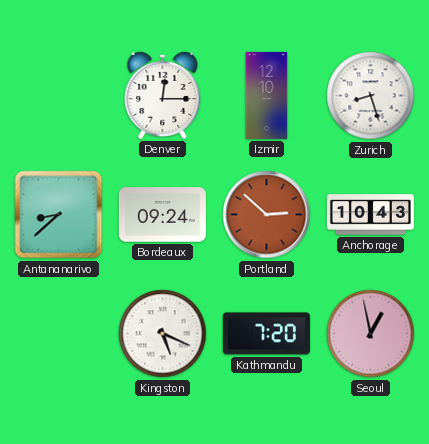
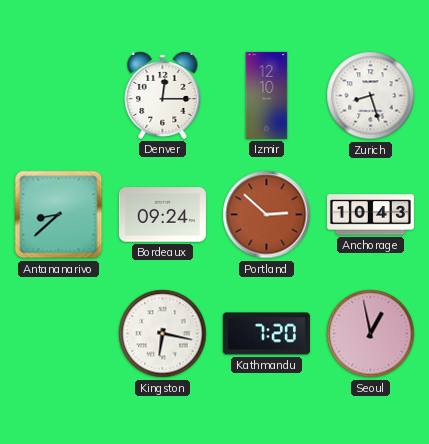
Kingston: 5:19 -> 6:17 (163, 334)
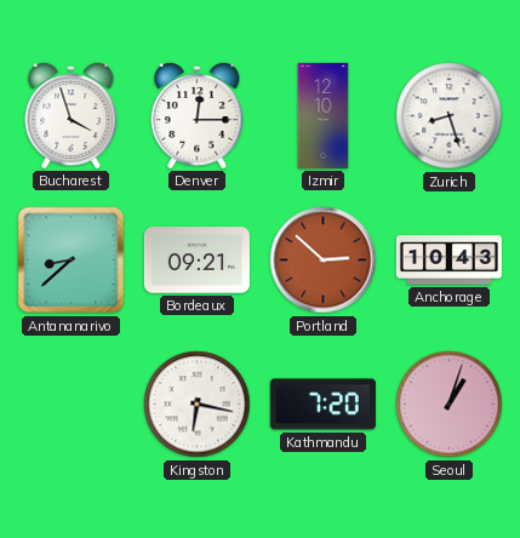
Bucharest: none -> 3:57 (72, 115)
Bordeaux: 09:24 -> 09:21 (196, 261)
Seoul: 12:58 -> 1:03 (450, 405)
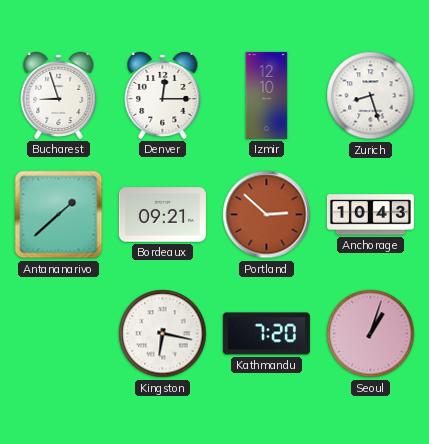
Bucharest: 3:57 -> 8:57 (59, 95)
Antananarivo: 8:38 -> 1:38 (59, 215)
